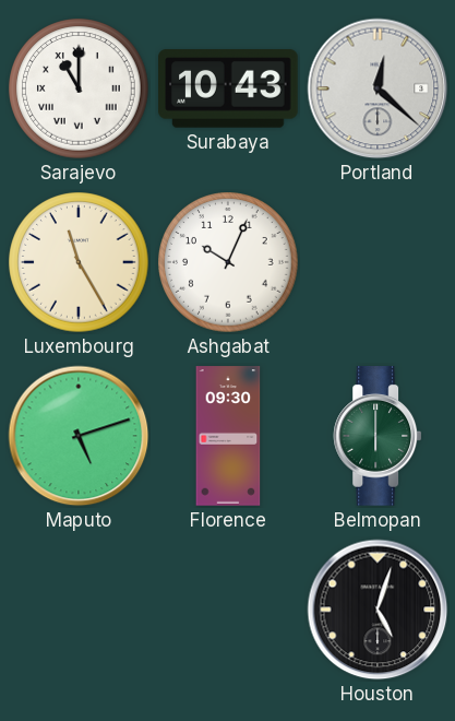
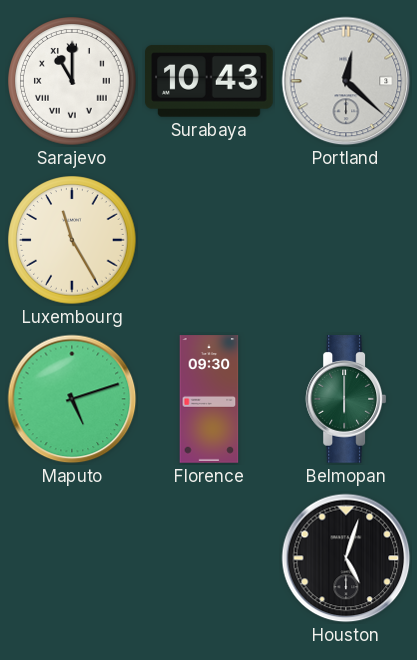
Ashgabat: 10:04 -> none (228, 262)
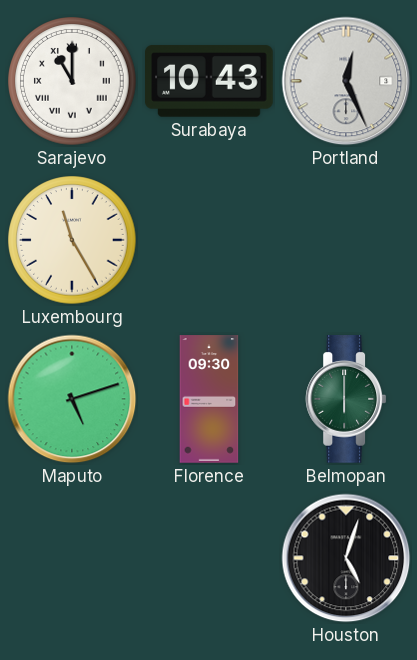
Portland: 12:22 -> 12:26 (346, 81)
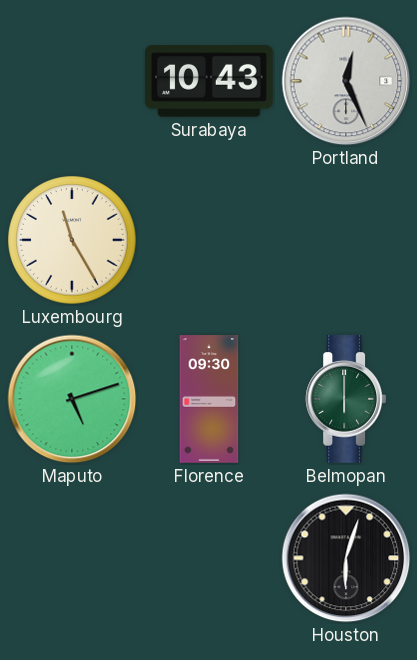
Sarajevo: 11:00 -> none (72, 81)
Houston: 5:03 -> 6:03 (346, 558)
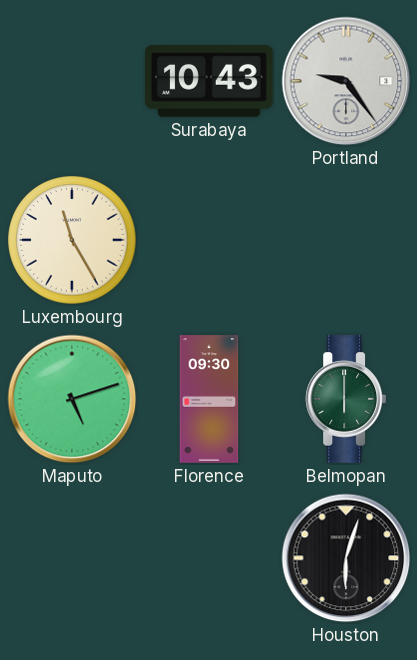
Portland: 12:26 -> 9:24 (346, 81)
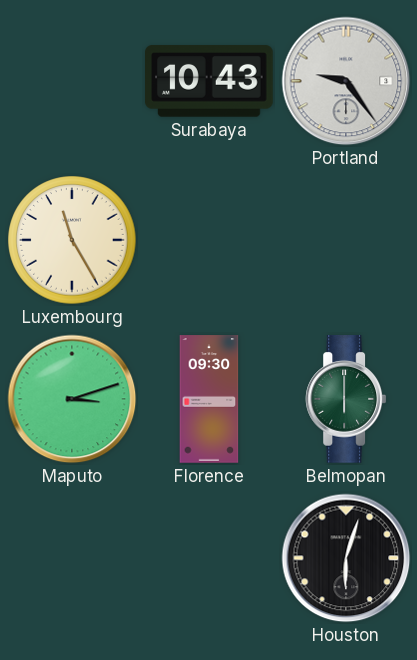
Maputo: 5:12 -> 3:12 (72, 399)
